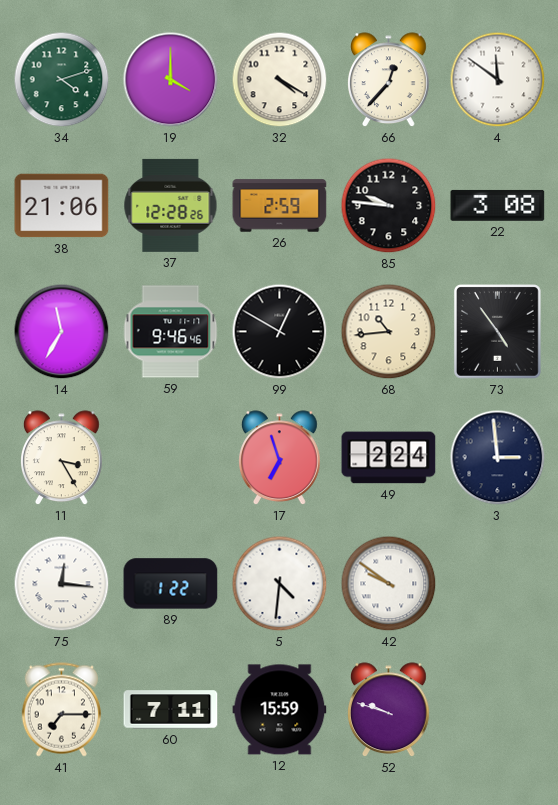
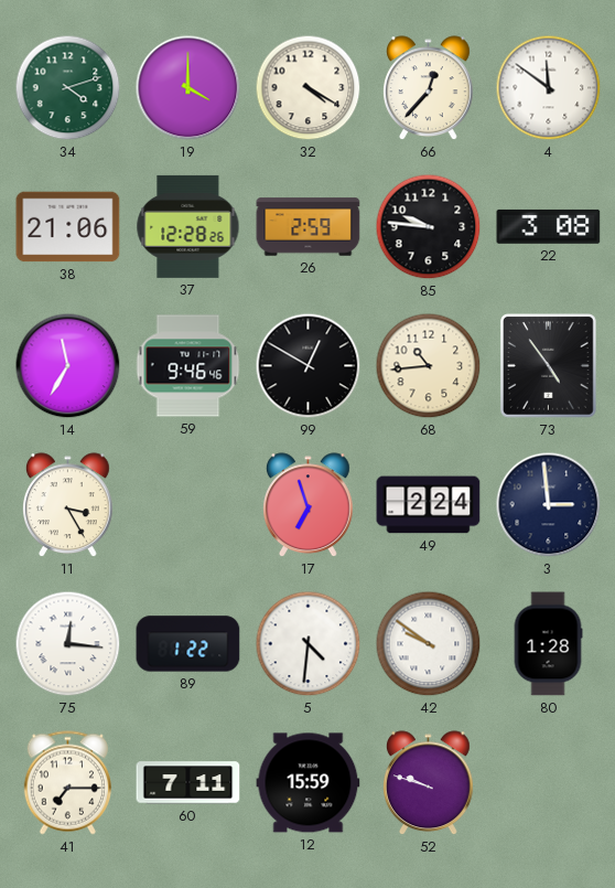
80: none -> 1:28 (548, 644)
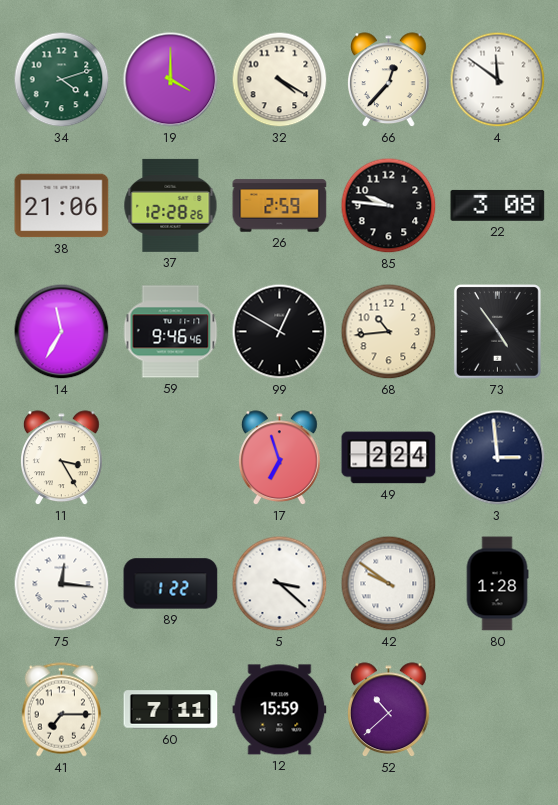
5: 4:31 -> 3:22 (280, 584)
52: 9:48 -> 10:38 (389, 710)
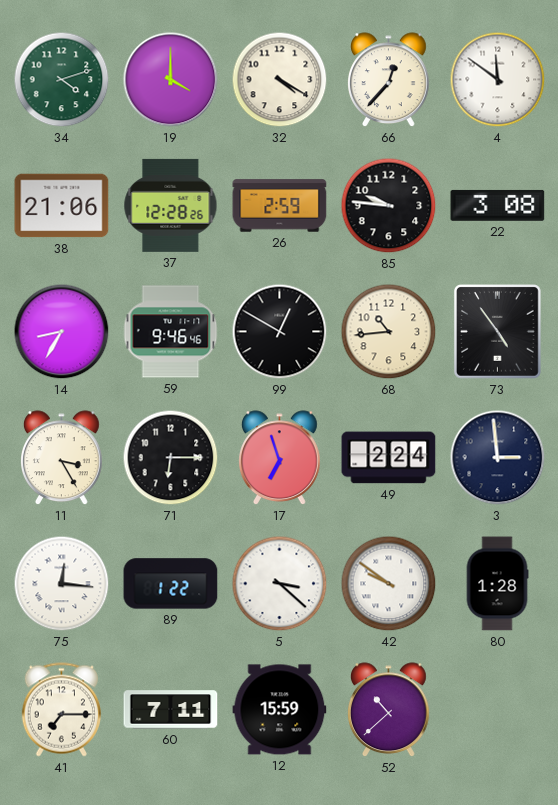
14: 11:35 -> 8:35 (62, 332)
71: none -> 6:15 (171, 458)
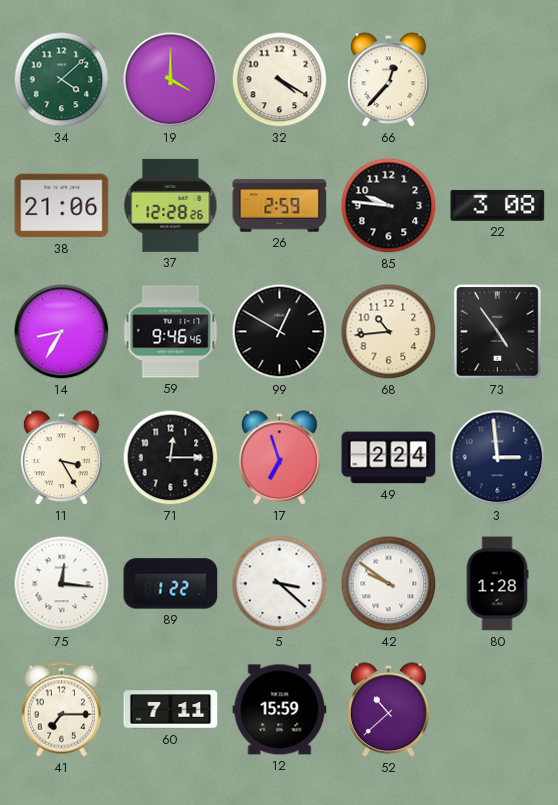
34: 4:12 -> 4:08 (62, 80)
4: 11:51 -> none (498, 80)
71: 6:15 -> 12:15 (171, 458)
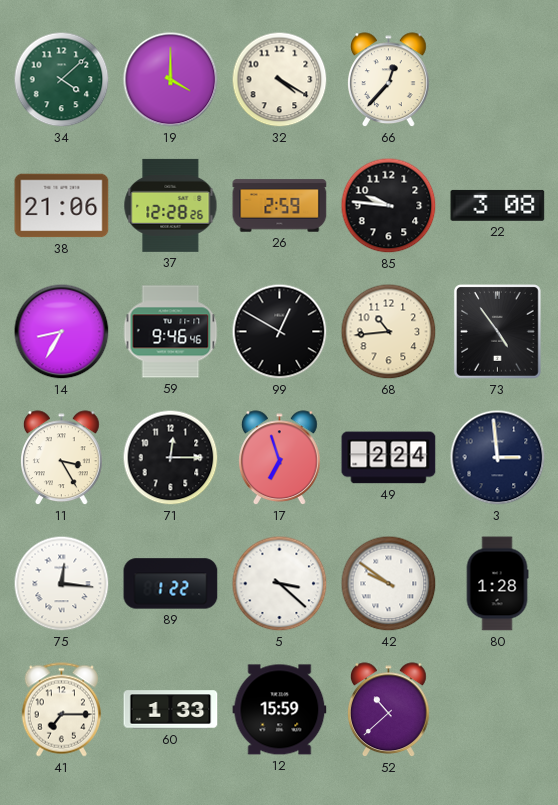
60: 7:11 -> 1:33 (171, 710)
